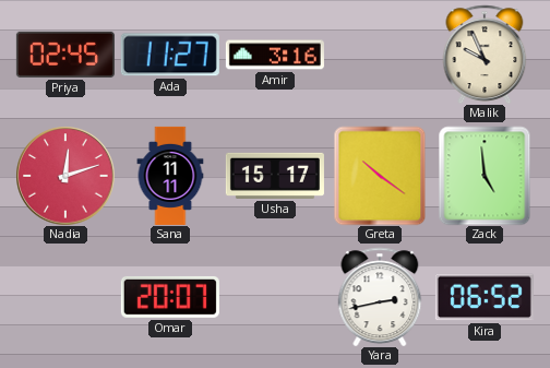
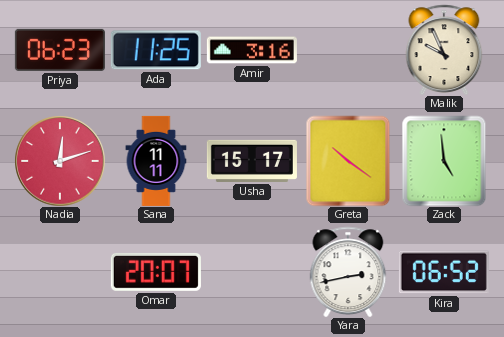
Priya: 02:45 -> 06:23 (60, 50)
Ada: 11:27 -> 11:25 (156, 50)
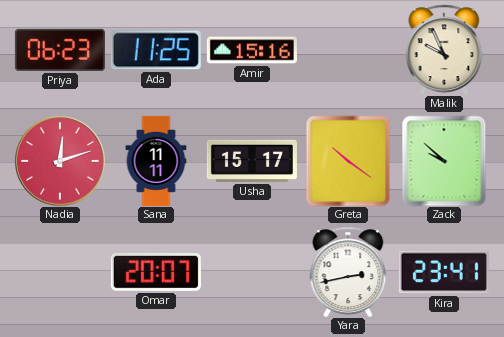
Amir: 3:16 -> 15:16 (252, 50)
Zack: 4:59 -> 9:52 (444, 161)
Kira: 06:52 -> 23:41 (444, 272)
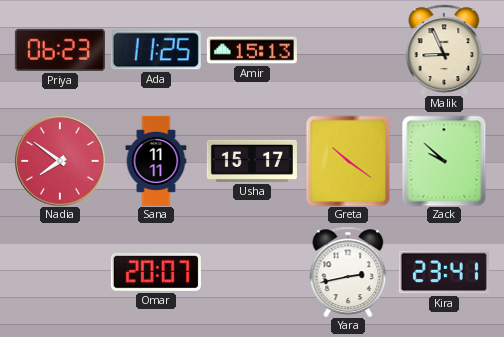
Amir: 15:16 -> 15:13 (252, 50)
Malik: 9:56 -> 8:56 (444, 50)
Nadia: 12:12 -> 7:51 (60, 161)
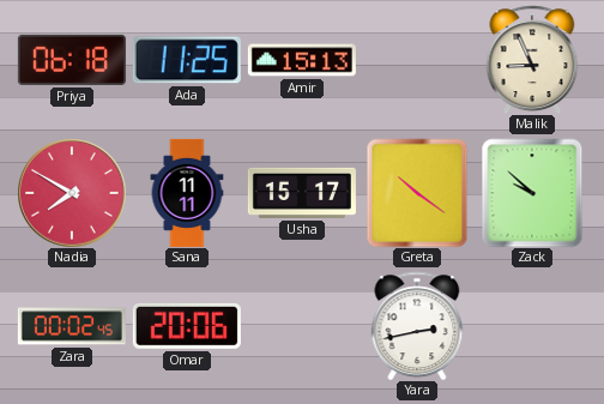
Priya: 06:23 -> 06:18 (72, 60)
Nadia: 7:51 -> 7:50 (72, 193)
Zara: none -> 00:02 (72, 326)
Omar: 20:07 -> 20:06 (187, 326)
Kira: 23:41 -> none (444, 272)
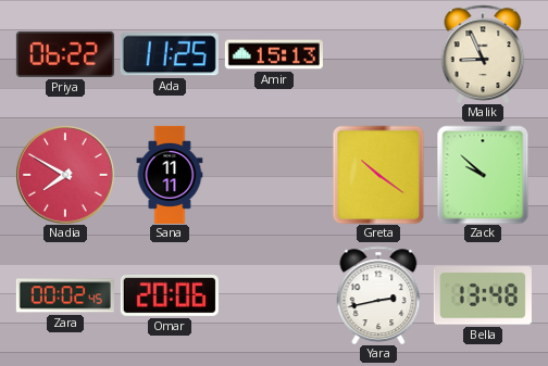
Priya: 06:18 -> 06:22 (65, 54)
Usha: 15:17 -> none (302, 193)
Bella: none -> 13:48 (483, 295)
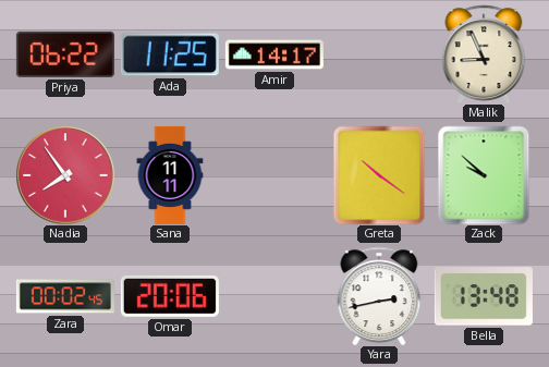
Amir: 15:13 -> 14:17 (274, 54)
Nadia: 7:50 -> 7:54 (65, 175)
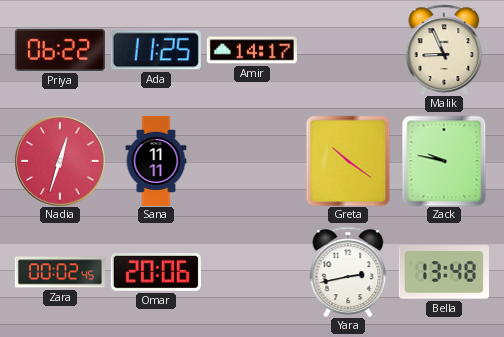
Nadia: 7:54 -> 12:33 (60, 161)
Zack: 9:52 -> 9:47 (444, 161)
